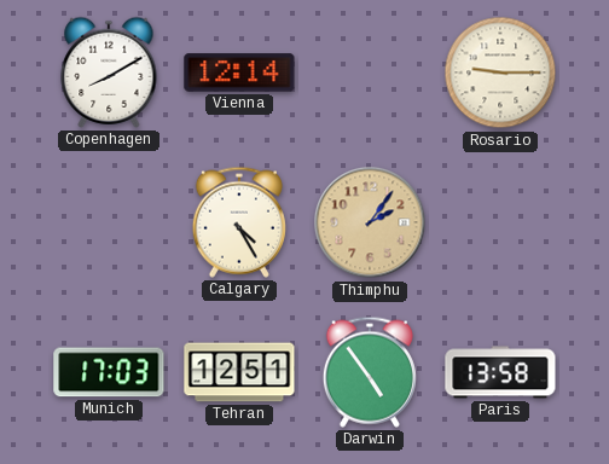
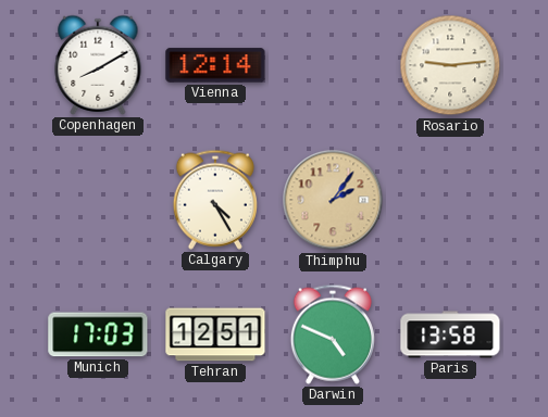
Rosario: 9:15 -> 9:14 (450, 65)
Darwin: 4:54 -> 4:49 (333, 334)
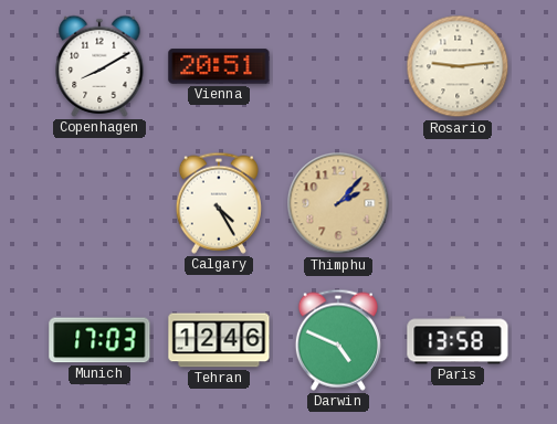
Vienna: 12:14 -> 20:51 (219, 66)
Thimphu: 2:06 -> 2:07 (338, 203)
Tehran: 12:51 -> 12:46 (219, 340)
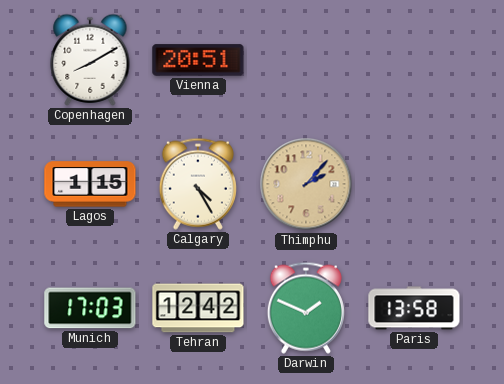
Rosario: 9:14 -> none (458, 66)
Lagos: none -> 1:15 (90, 184)
Tehran: 12:46 -> 12:42 (198, 308)
Darwin: 4:49 -> 1:49 (306, 308)
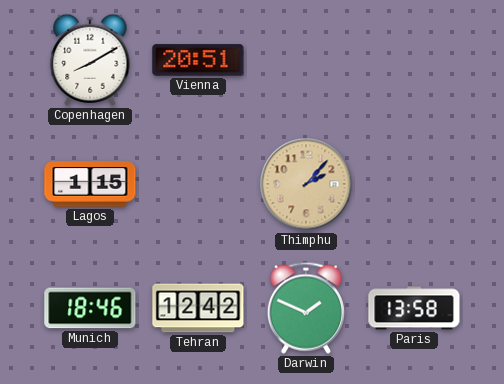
Calgary: 4:25 -> none (198, 184)
Munich: 17:03 -> 18:46 (90, 308)
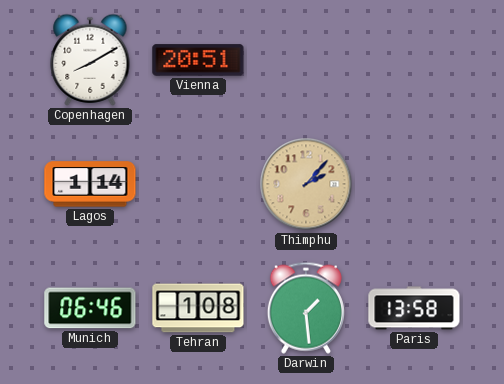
Lagos: 1:15 -> 1:14 (90, 184)
Munich: 18:46 -> 06:46 (90, 308)
Tehran: 12:42 -> 1:08 (198, 308)
Darwin: 1:49 -> 1:29 (306, 308)
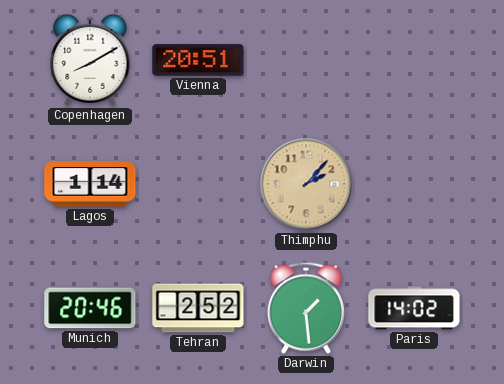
Munich: 06:46 -> 20:46 (90, 308)
Tehran: 1:08 -> 2:52 (198, 308)
Paris: 13:58 -> 14:02 (414, 308)
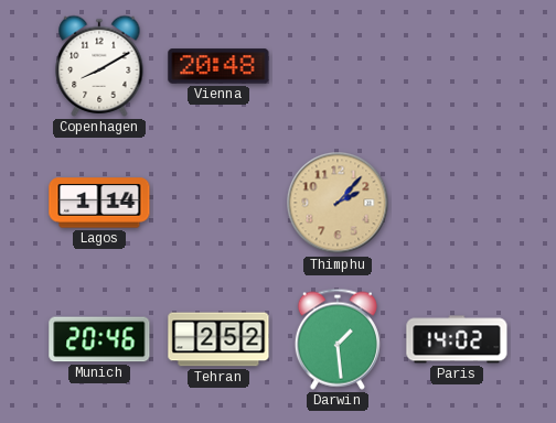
Vienna: 20:51 -> 20:48 (218, 66)
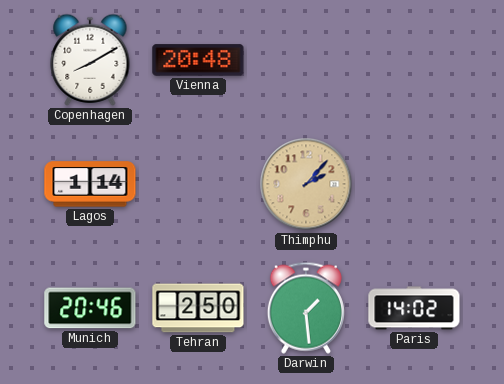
Tehran: 2:52 -> 2:50 (198, 308)
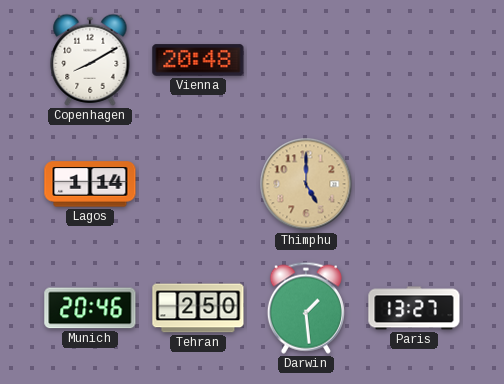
Thimphu: 2:07 -> 5:00 (306, 184)
Paris: 14:02 -> 13:27 (414, 308)
